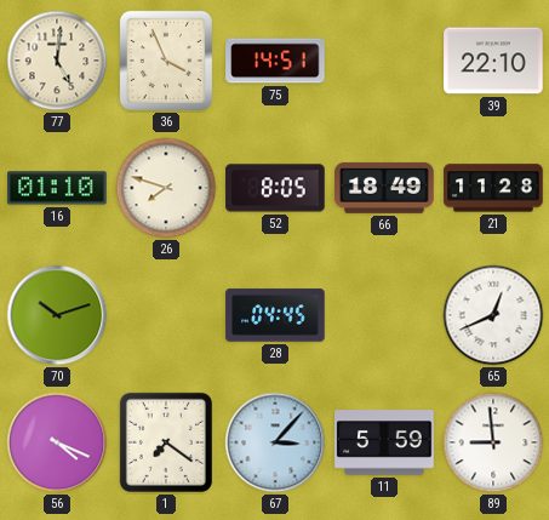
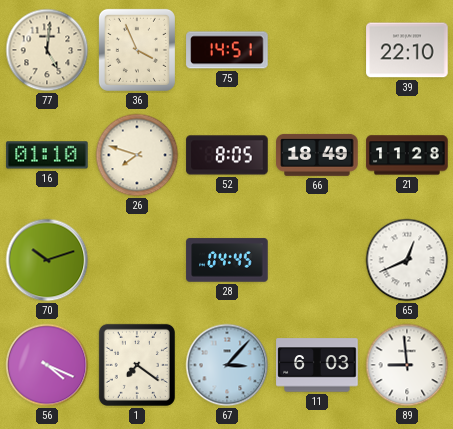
11: 5:59 -> 6:03 (317, 365)
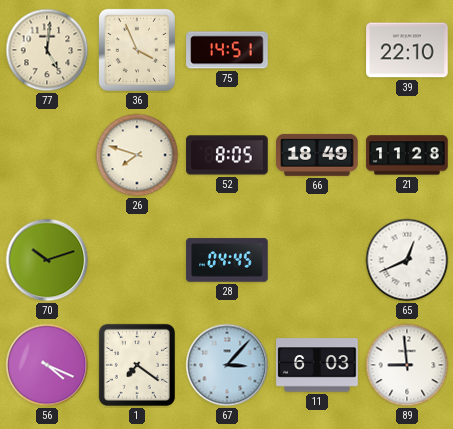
16: 01:10 -> none (47, 155)
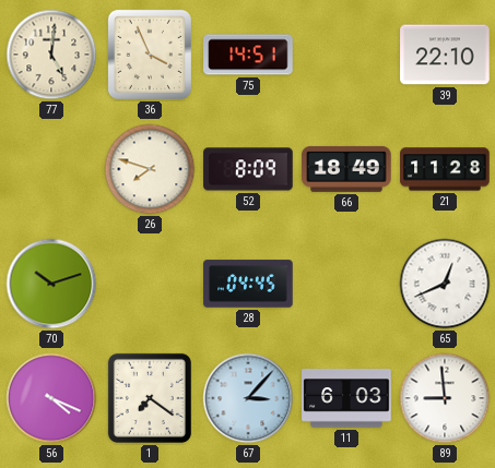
52: 8:05 -> 8:09 (248, 169)
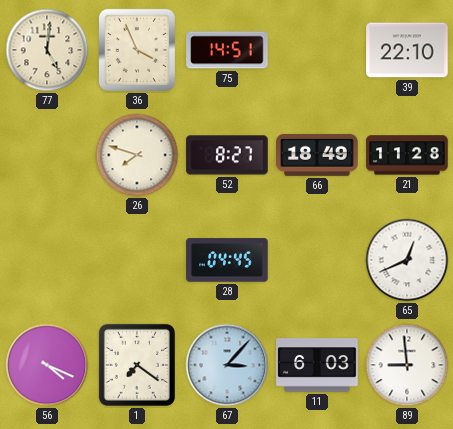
52: 8:09 -> 8:27 (227, 155)
70: 10:12 -> none (51, 284)
